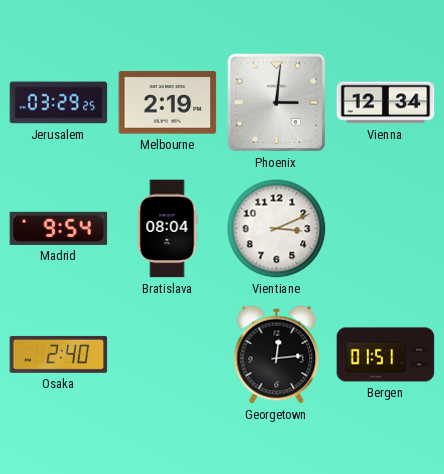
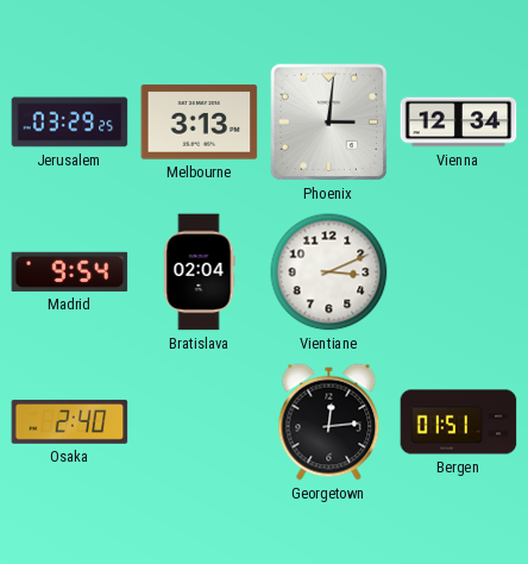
Melbourne: 2:19 -> 3:13 (200, 123)
Bratislava: 08:04 -> 02:04 (199, 272)
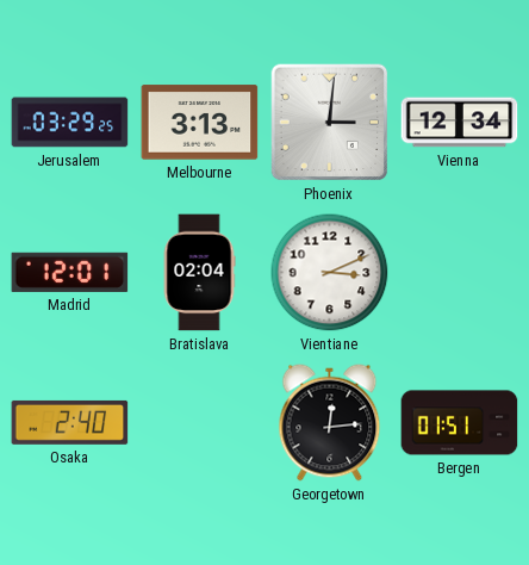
Madrid: 9:54 -> 12:01 (70, 272)
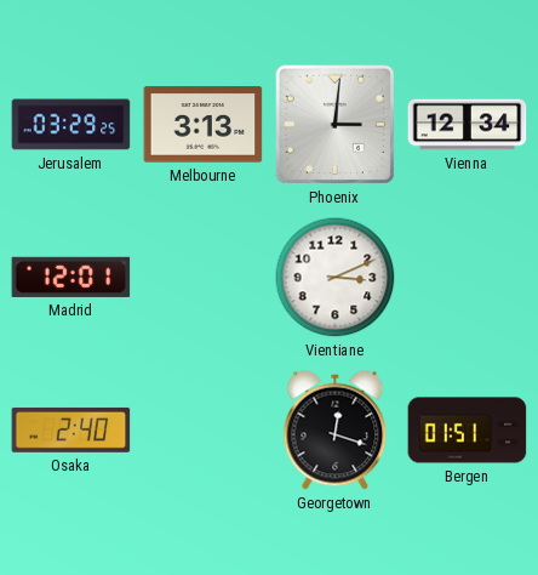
Bratislava: 02:04 -> none (199, 273)
Georgetown: 12:14 -> 12:18 (336, 431)
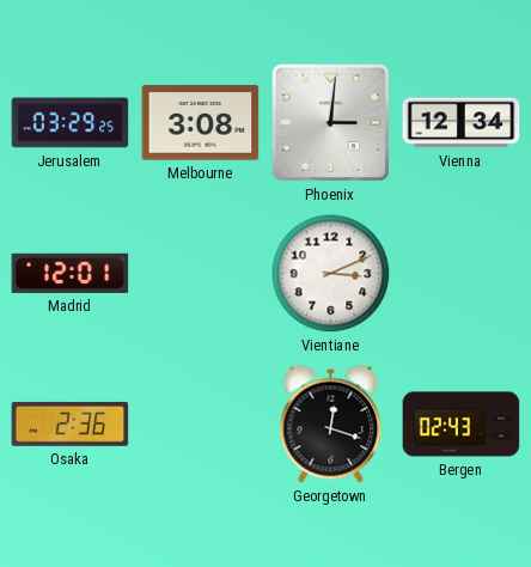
Melbourne: 3:13 -> 3:08 (201, 123)
Osaka: 2:40 -> 2:36 (71, 423)
Bergen: 01:51 -> 02:43 (462, 425)
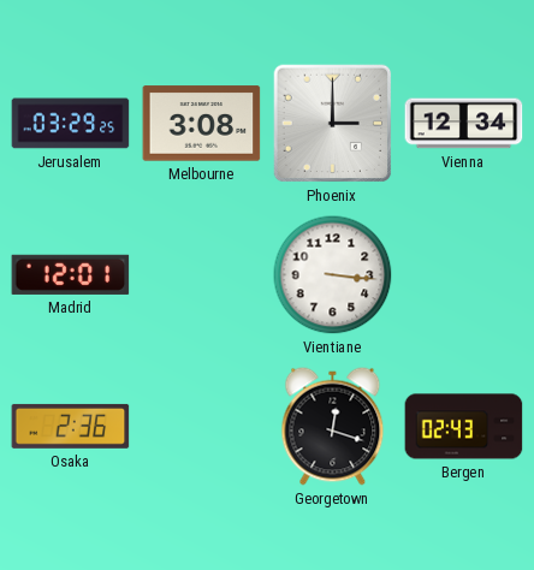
Phoenix: 3:01 -> 3:00 (333, 124)
Vientiane: 3:11 -> 3:16 (333, 275)
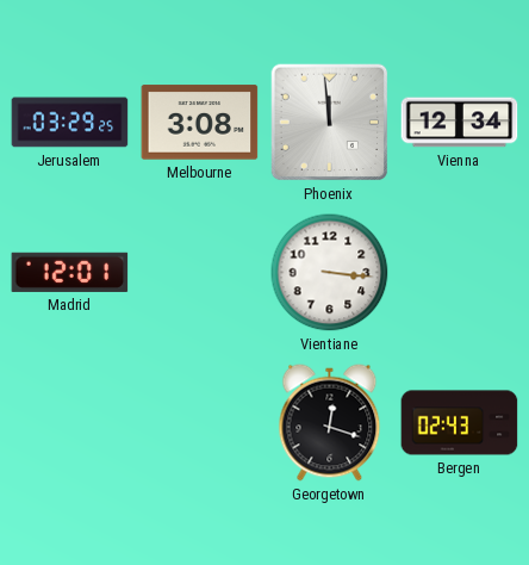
Phoenix: 3:00 -> 11:59 (330, 123)
Osaka: 2:36 -> none (71, 426)
